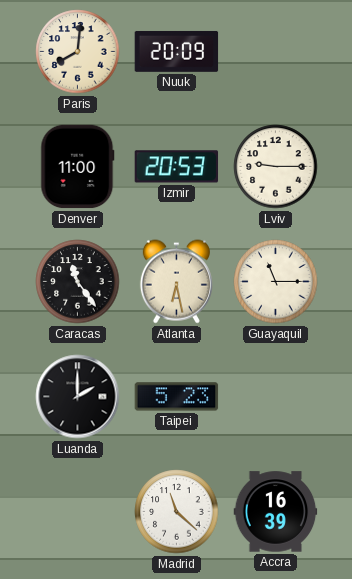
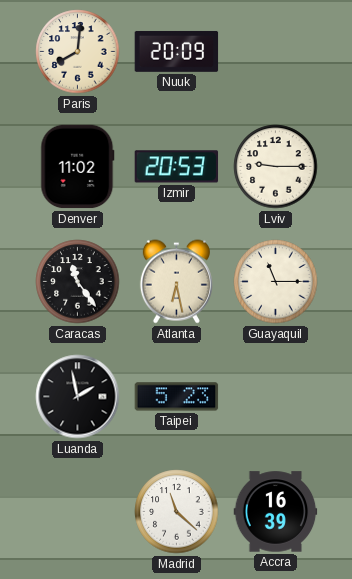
Denver: 11:00 -> 11:02 (78, 167)
Luanda: 2:00 -> 1:58 (78, 397)
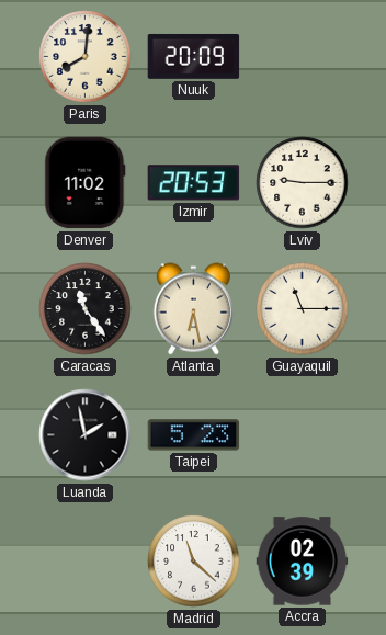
Accra: 16:39 -> 02:39 (303, 562)
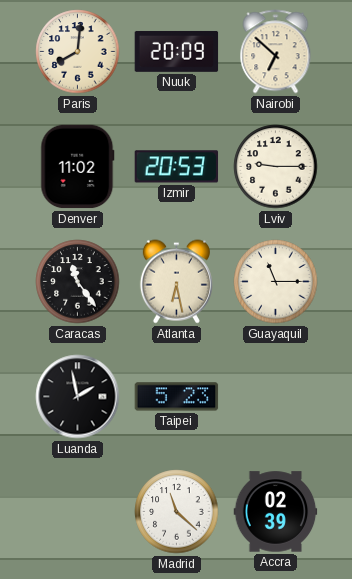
Nairobi: none -> 6:52 (276, 52)
